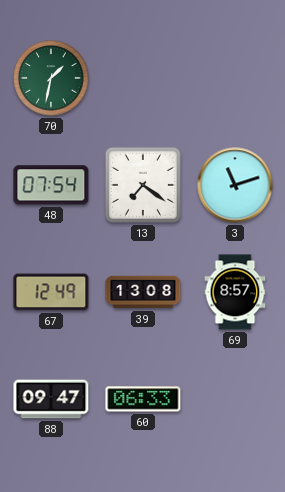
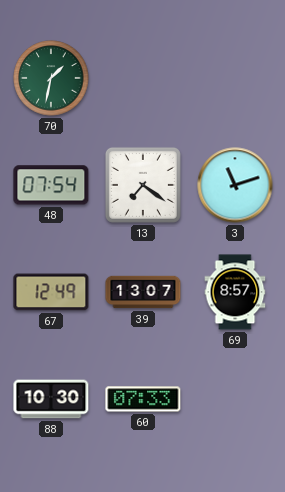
39: 13:08 -> 13:07 (143, 292)
88: 09:47 -> 10:30 (51, 399)
60: 06:33 -> 07:33 (143, 399)
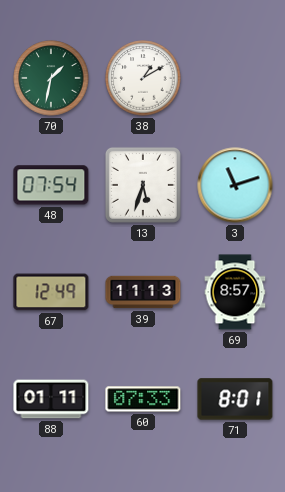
38: none -> 1:10 (143, 78)
13: 7:21 -> 5:33 (143, 185)
39: 13:07 -> 11:13 (143, 292)
88: 10:30 -> 01:11 (51, 399)
71: none -> 8:01 (235, 399)
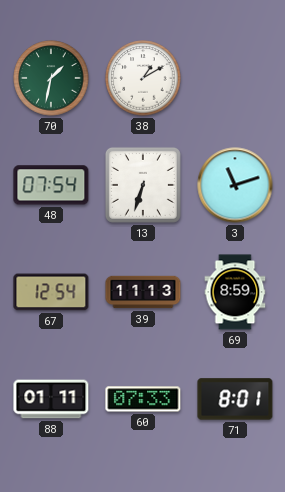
13: 5:33 -> 6:33 (143, 185)
67: 12:49 -> 12:54 (51, 292)
69: 8:57 -> 8:59 (235, 292)
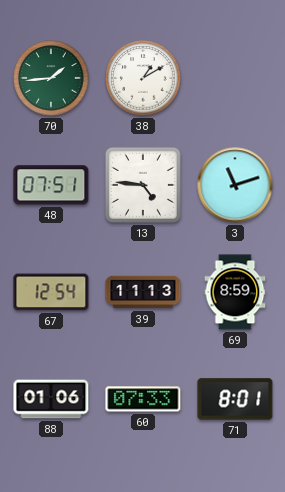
70: 1:32 -> 1:44 (51, 78)
48: 07:54 -> 07:51 (51, 185)
13: 6:33 -> 4:46 (143, 185)
88: 01:11 -> 01:06 (51, 399)
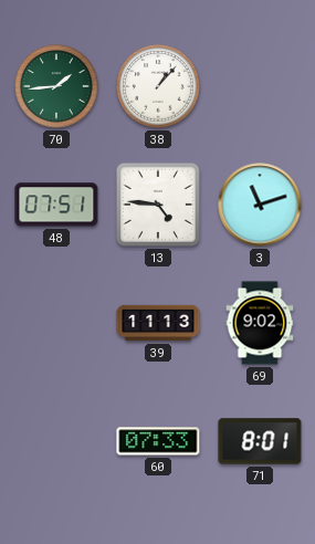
38: 1:10 -> 1:07 (158, 86)
67: 12:54 -> none (51, 292)
69: 8:59 -> 9:02 (260, 323)
88: 01:06 -> none (51, 399)
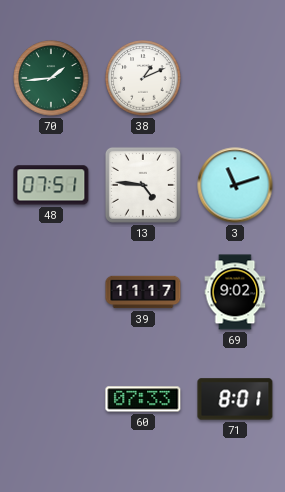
38: 1:07 -> 1:11 (143, 78)
39: 11:13 -> 11:17 (143, 292)
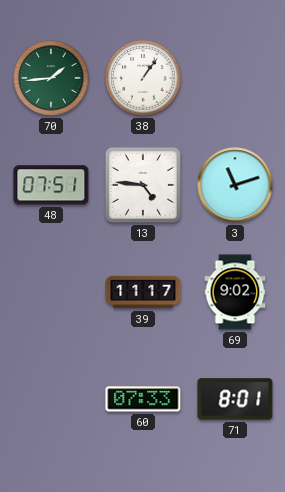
38: 1:11 -> 1:06 (143, 78)
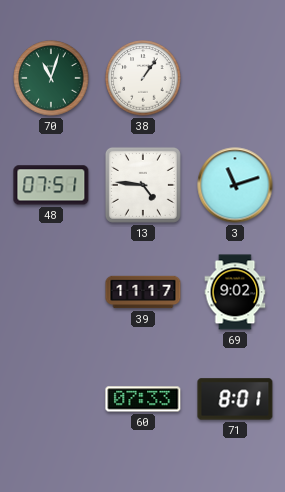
70: 1:44 -> 11:03 (51, 78)
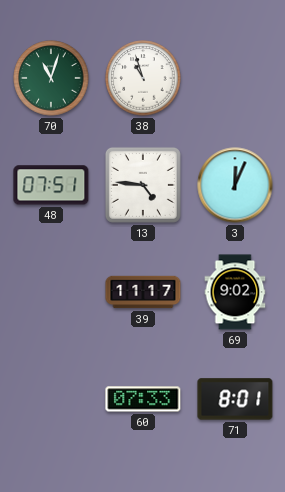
38: 1:06 -> 10:57 (143, 78)
3: 11:12 -> 12:04 (235, 185)
